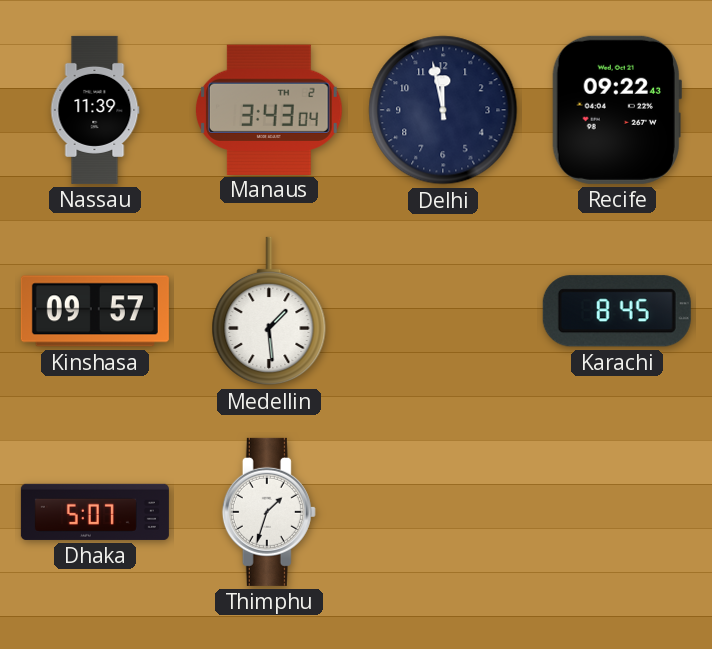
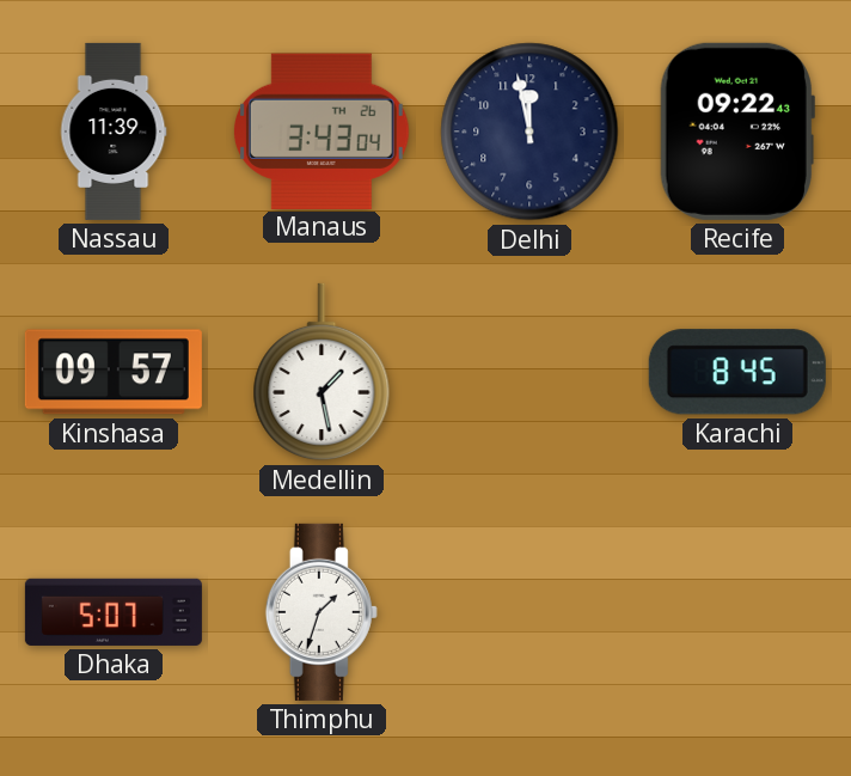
Manaus date: TH 2 -> TH 26 (322, 130)
Medellin: 1:29 -> 1:28 (322, 372)
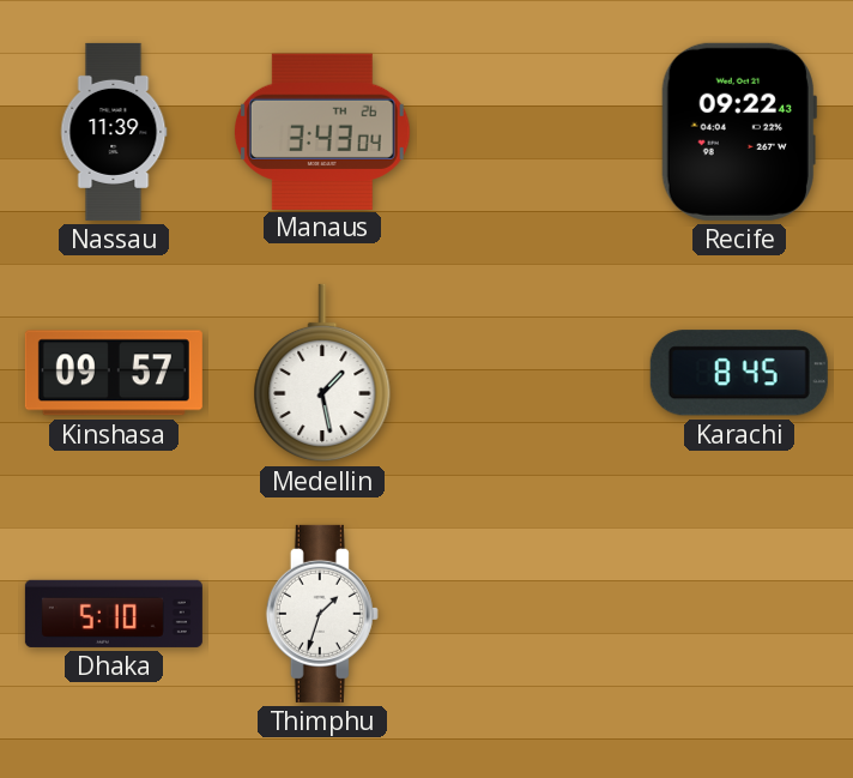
Delhi: 11:58 -> none (529, 132)
Dhaka: 5:07 -> 5:10 (114, 614)
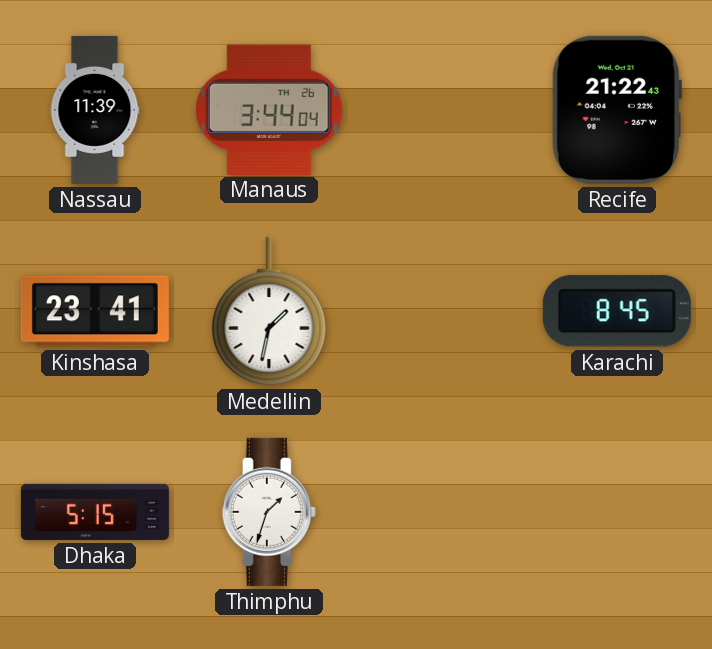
Manaus: 3:43 -> 3:44 (269, 109)
Recife: 09:22 -> 21:22 (617, 110)
Kinshasa: 09:57 -> 23:41 (95, 311)
Medellin: 1:28 -> 1:32 (269, 311)
Dhaka: 5:10 -> 5:15 (95, 512)
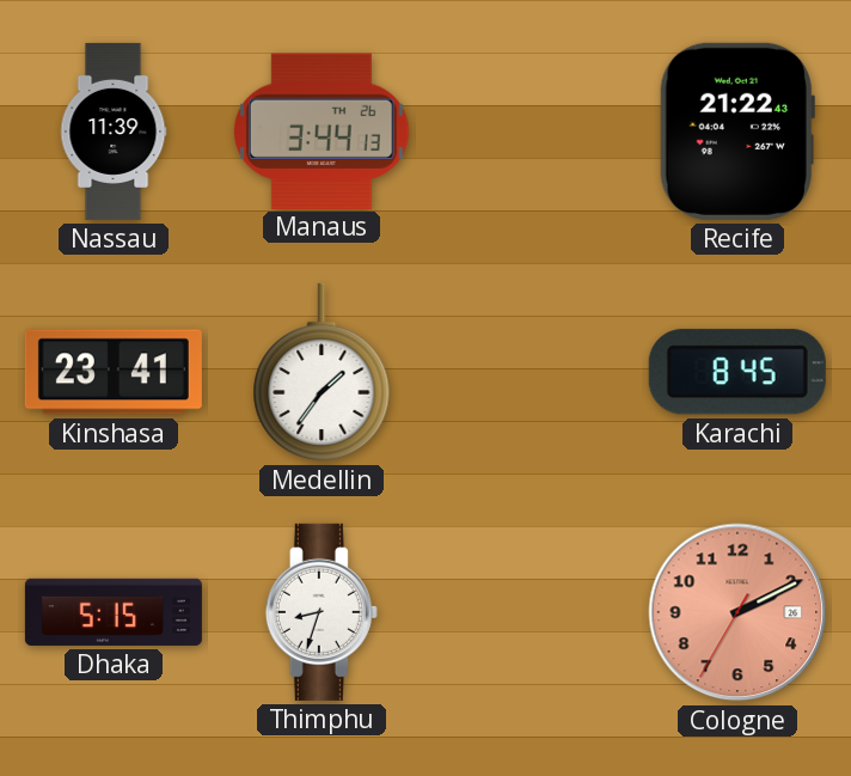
Manaus: 3:44:04 -> 3:44:13 (322, 130)
Medellin: 1:32 -> 1:36 (322, 372)
Thimphu: 1:33 -> 8:33 (322, 612)
Cologne: none -> 2:10 (737, 612)
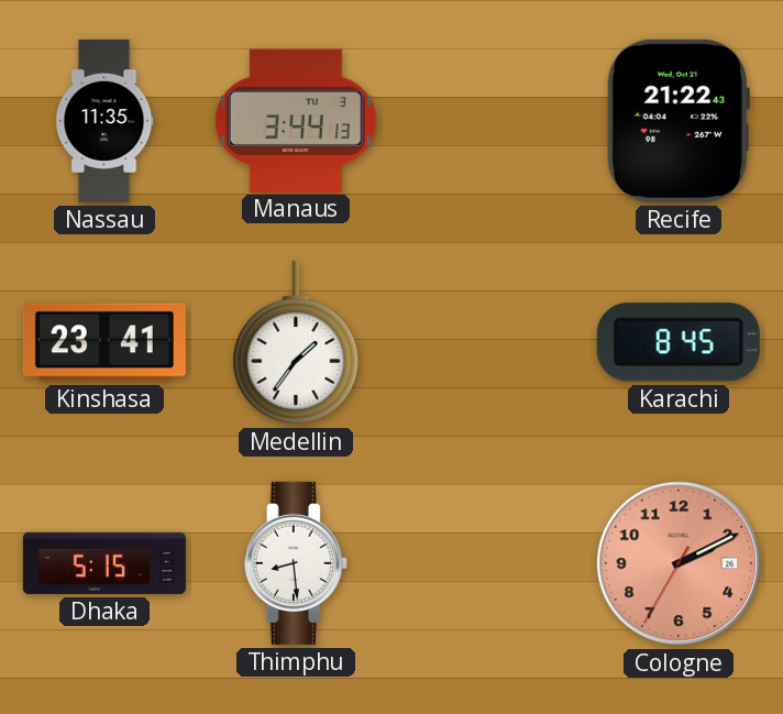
Nassau: 11:39 -> 11:35 (104, 121)
Manaus date: TH 26 -> TU 3 (296, 120)
Thimphu: 8:33 -> 8:29 (296, 563)
